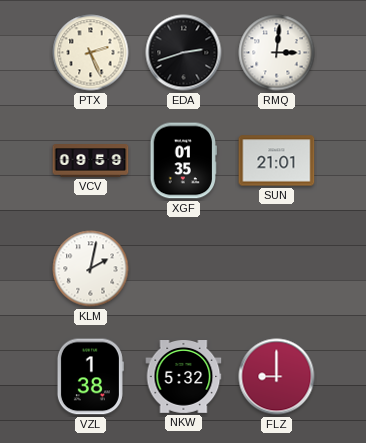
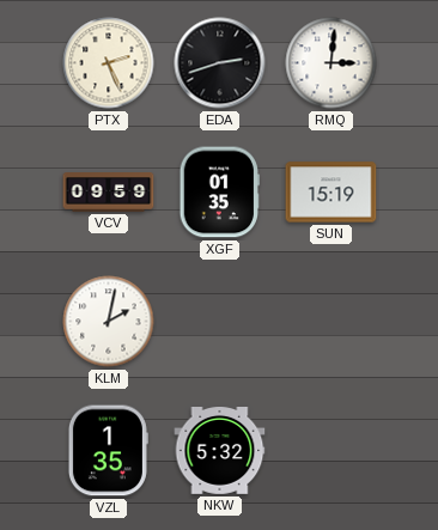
SUN: 21:01 -> 15:19 (331, 193)
VZL: 1:38 -> 1:35 (108, 451)
FLZ: 9:00 -> none (277, 377)
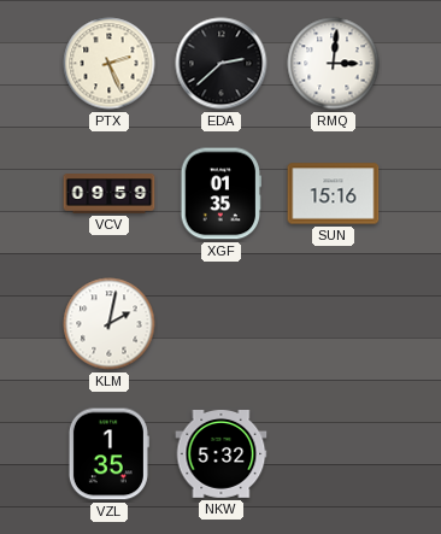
EDA: 2:42 -> 2:38 (222, 64)
SUN: 15:19 -> 15:16 (334, 194)
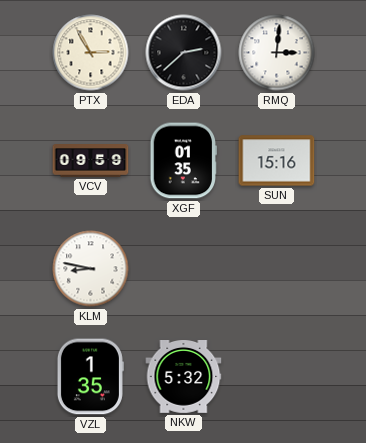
PTX: 2:26 -> 2:55 (91, 53)
KLM: 2:02 -> 8:47 (91, 269)
